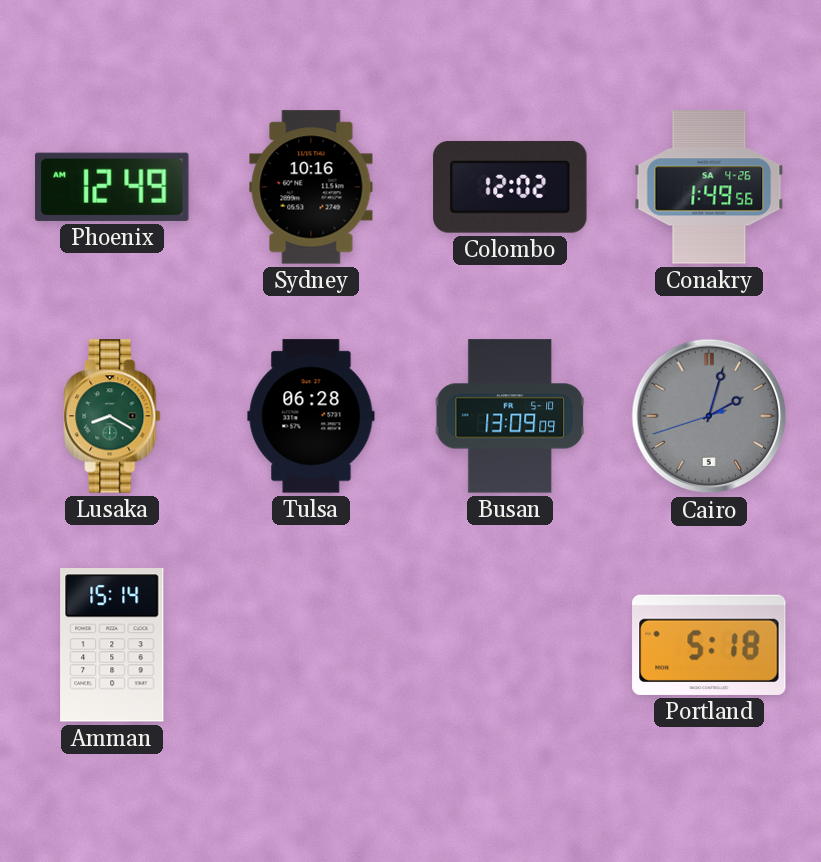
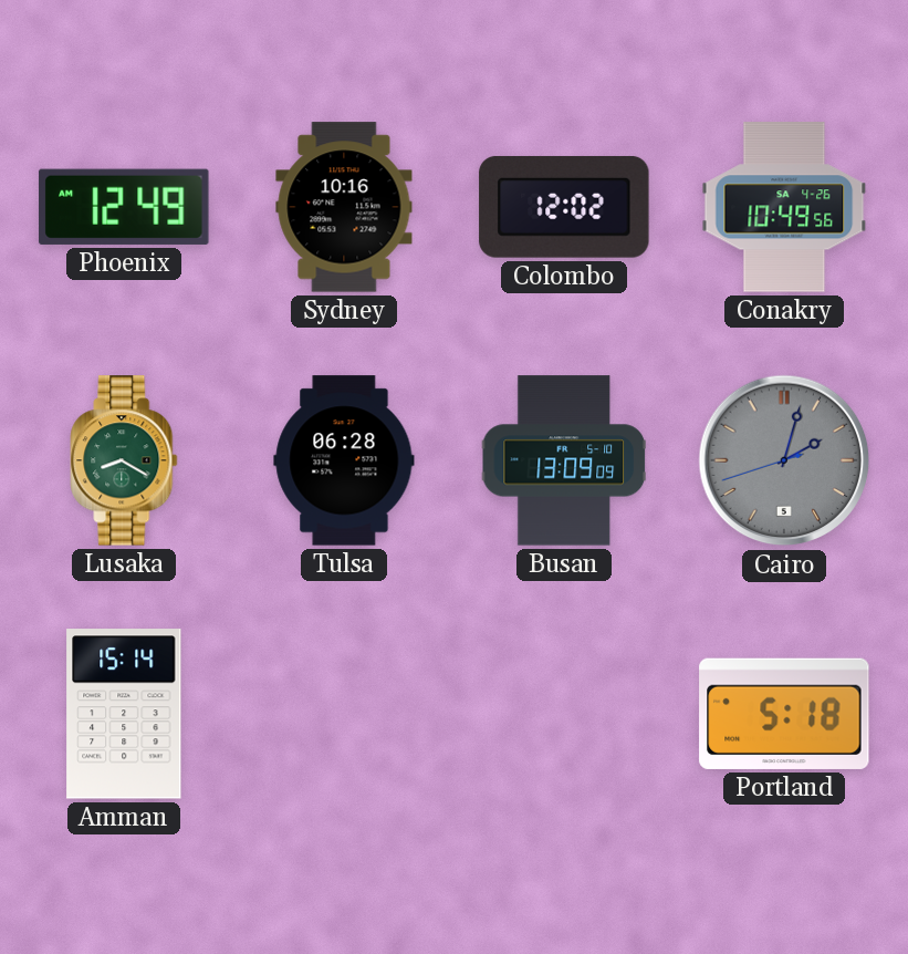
Conakry: 1:49 -> 10:49 (784, 207)
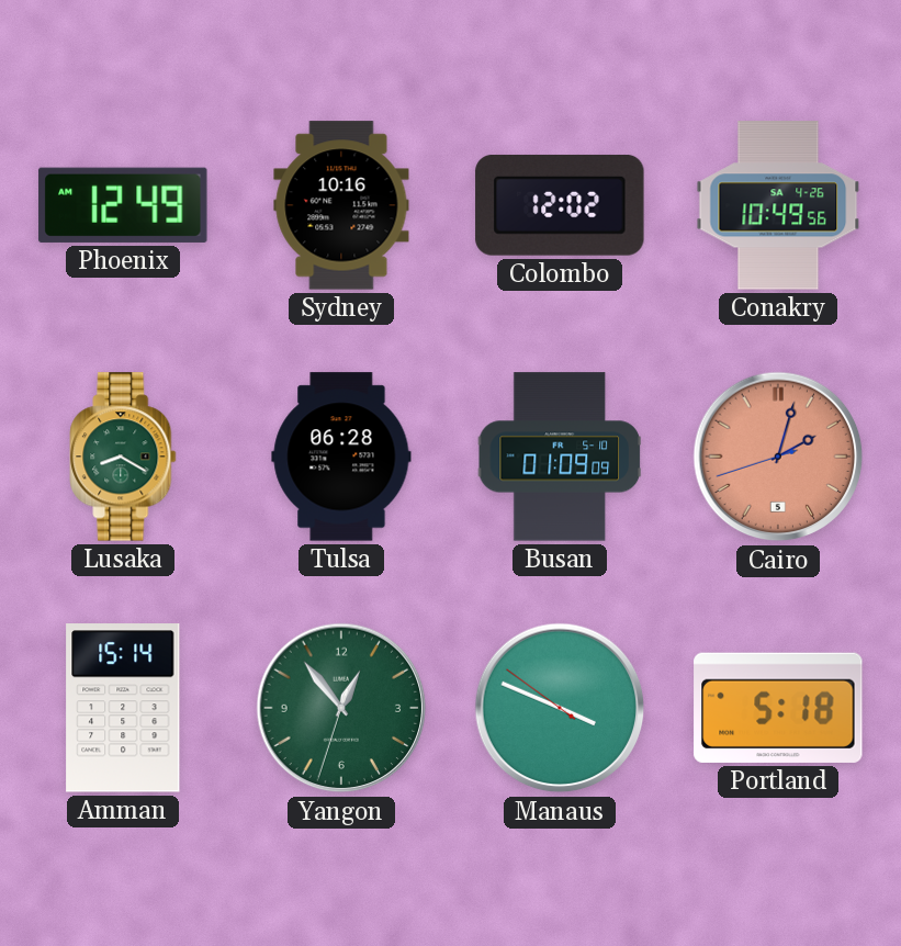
Busan: 13:09 -> 01:09 (559, 457)
Cairo dial: grey -> salmon (778, 457)
Yangon: none -> 12:53 (341, 708)
Manaus: none -> 3:48 (560, 708)
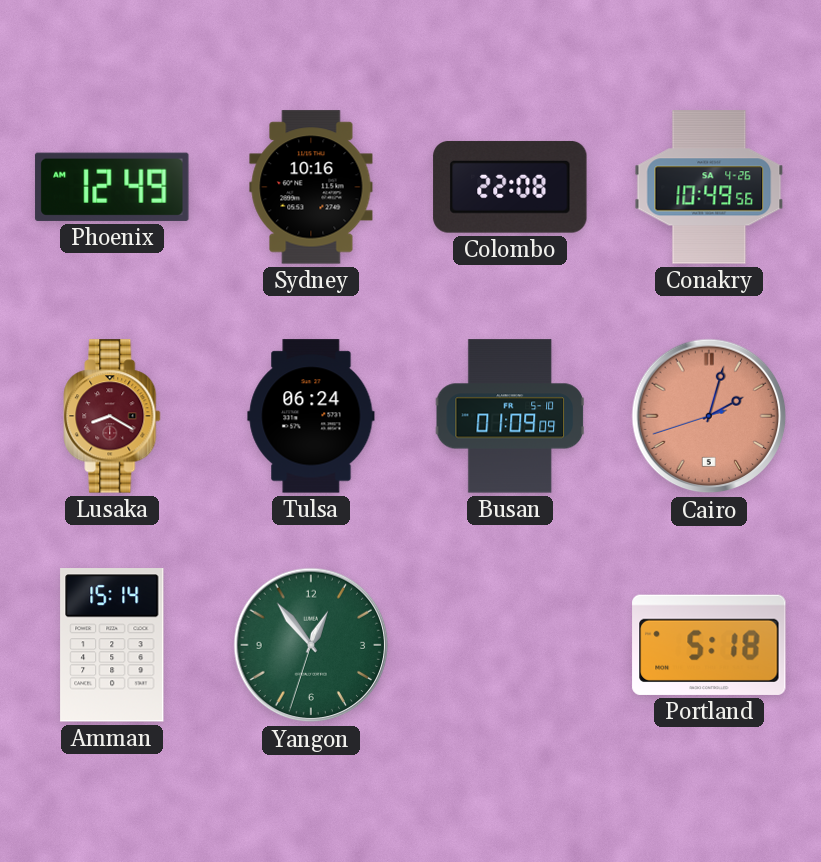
Colombo: 12:02 -> 22:08 (510, 187)
Lusaka dial: green -> burgundy (112, 416)
Tulsa: 06:28 -> 06:24 (311, 416)
Manaus: 3:48 -> none (560, 708)
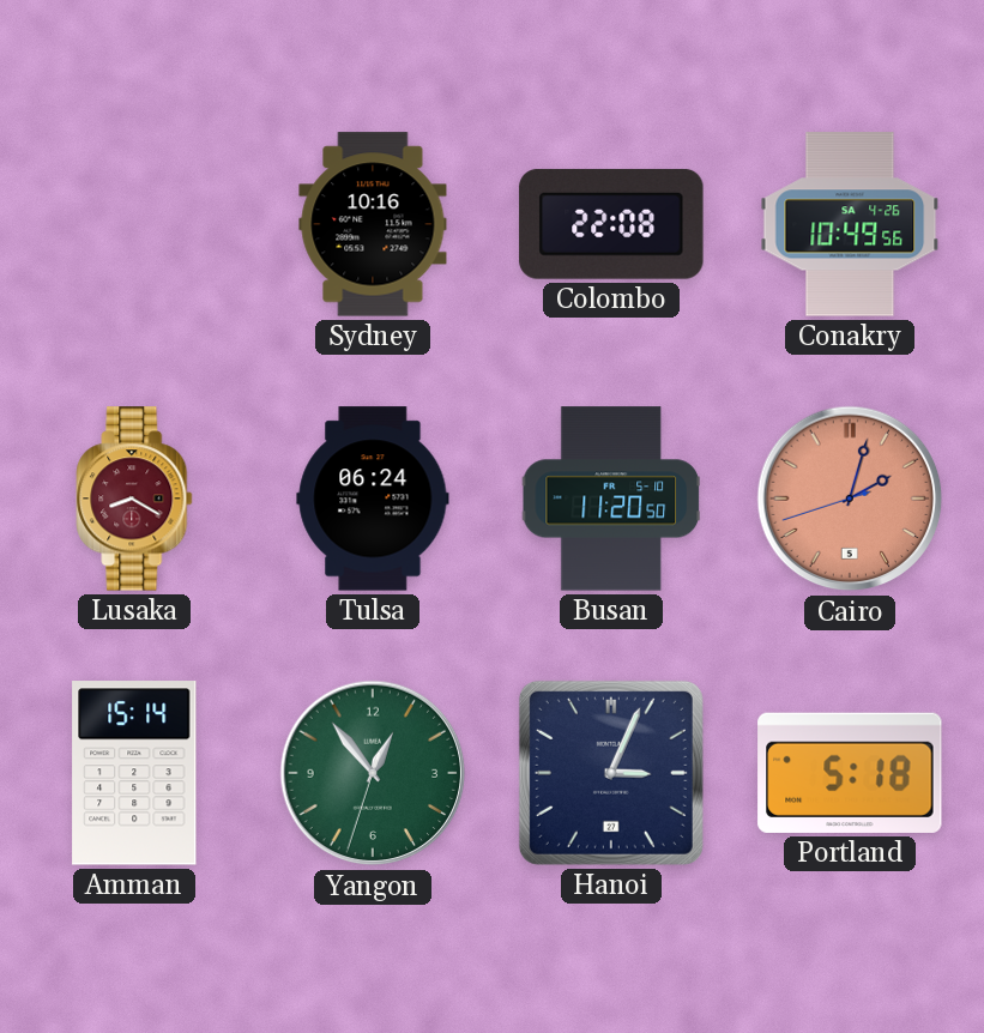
Phoenix: 12:49 -> none (112, 187)
Busan: 01:09 -> 11:20 (610, 499)
Hanoi: none -> 3:04 (611, 773)
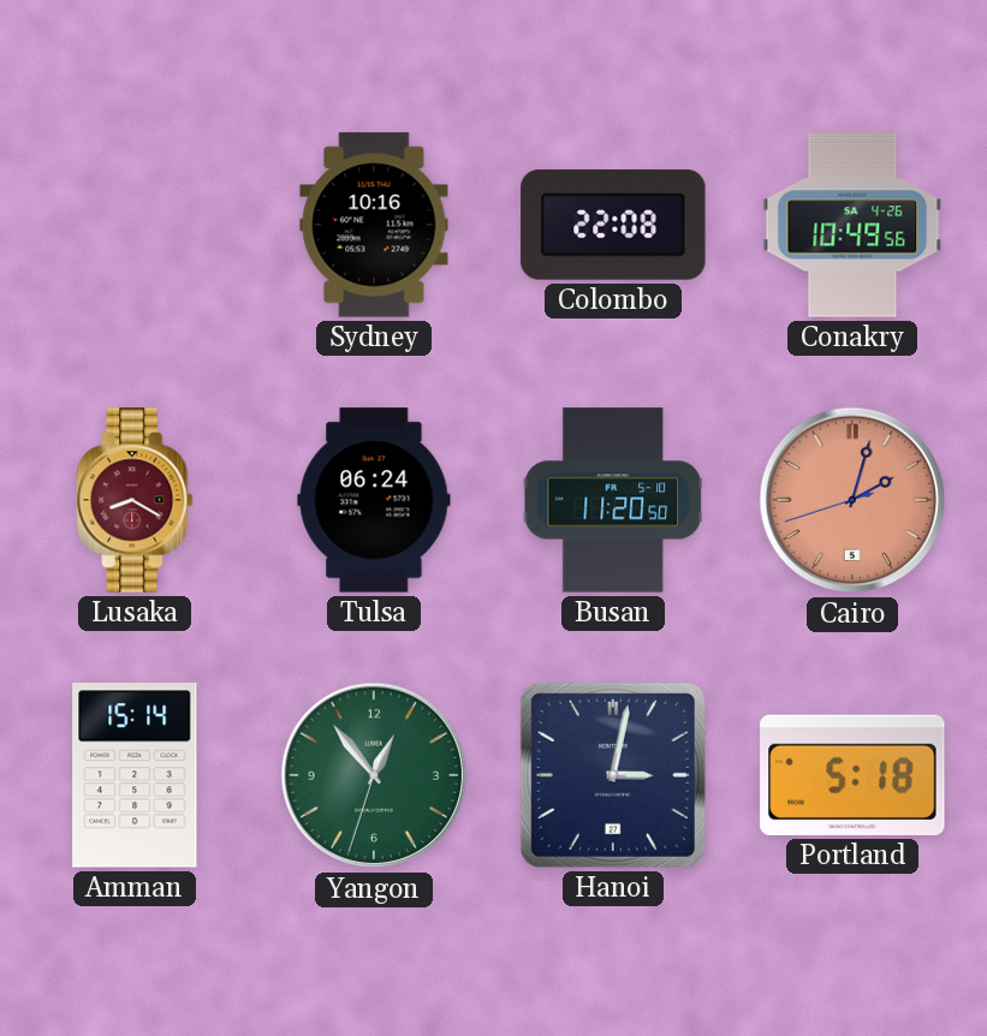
Hanoi: 3:04 -> 3:02 (613, 775)
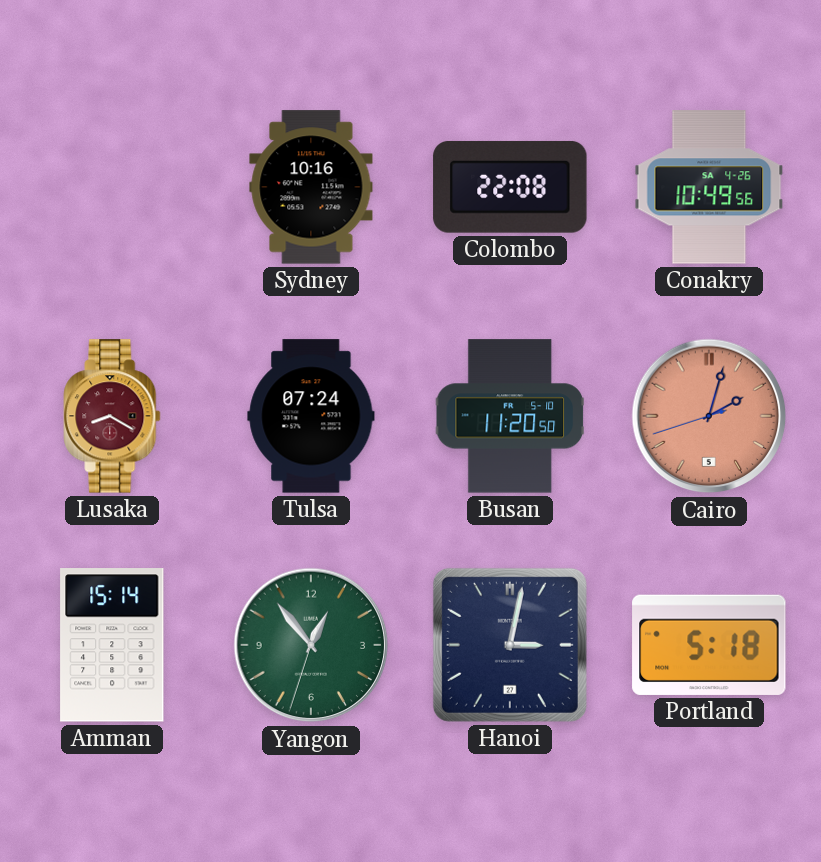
Tulsa: 06:24 -> 07:24 (311, 416)
